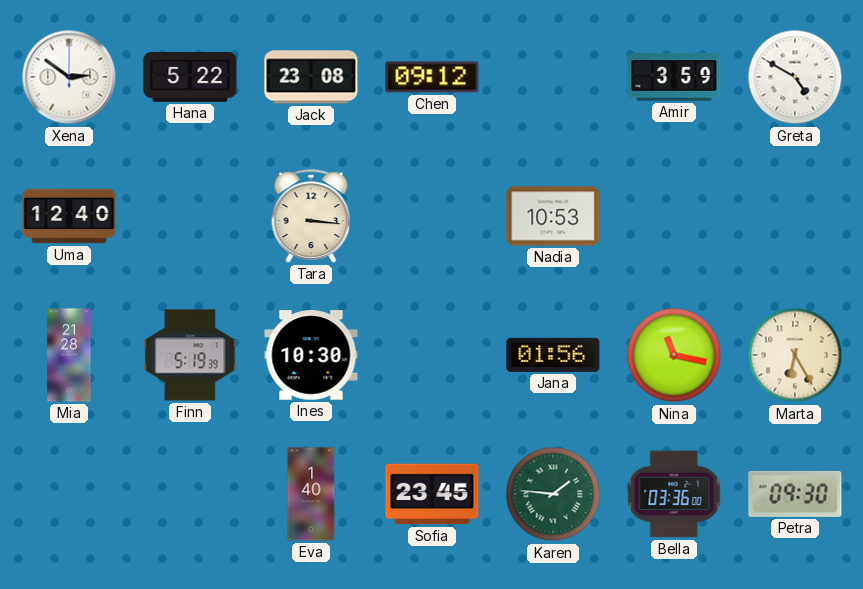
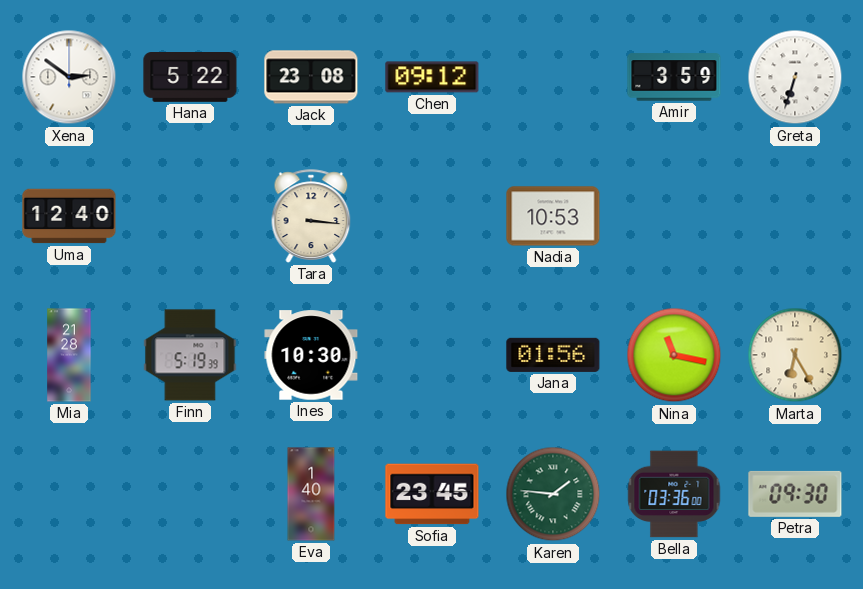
Greta: 4:50 -> 6:33 (795, 77)
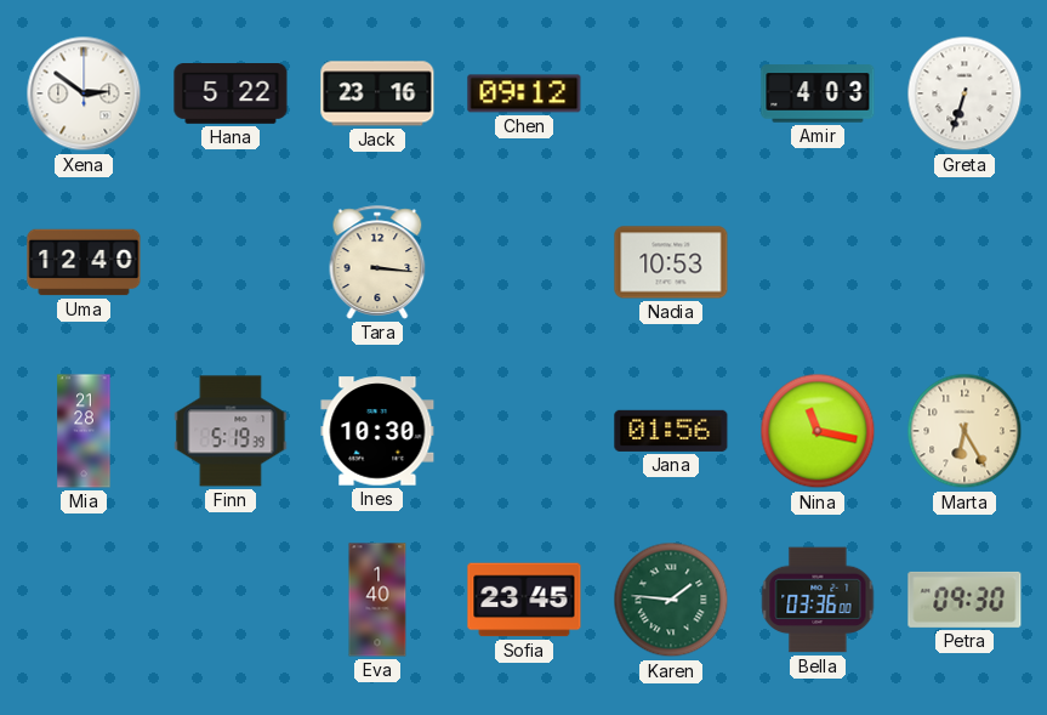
Jack: 23:08 -> 23:16 (377, 93)
Amir: 3:59 -> 4:03 (818, 93)
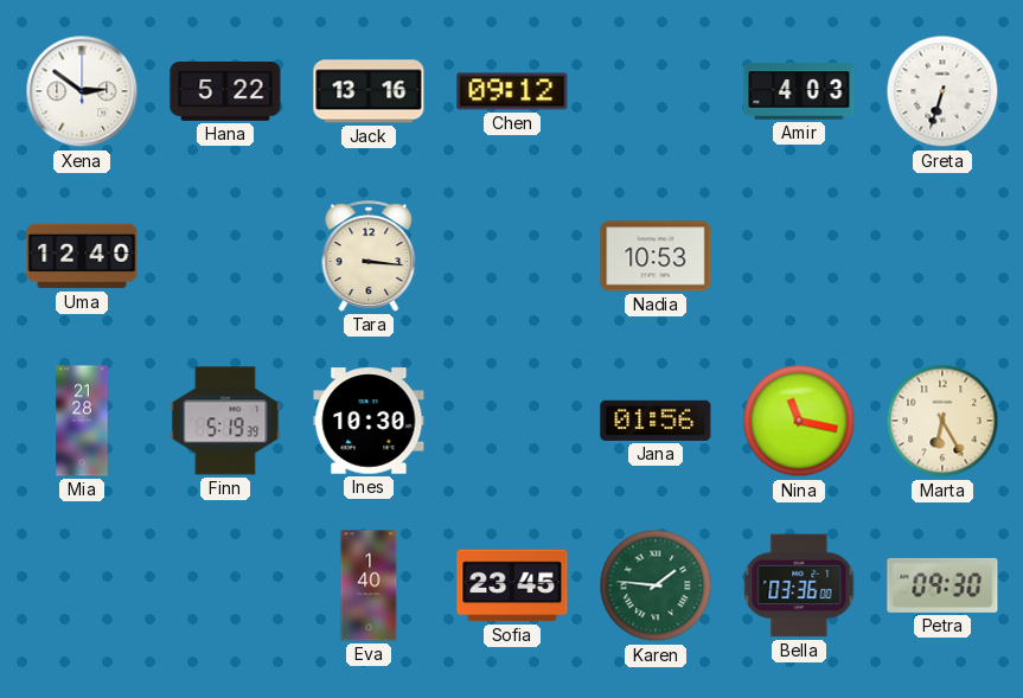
Jack: 23:16 -> 13:16 (369, 91)
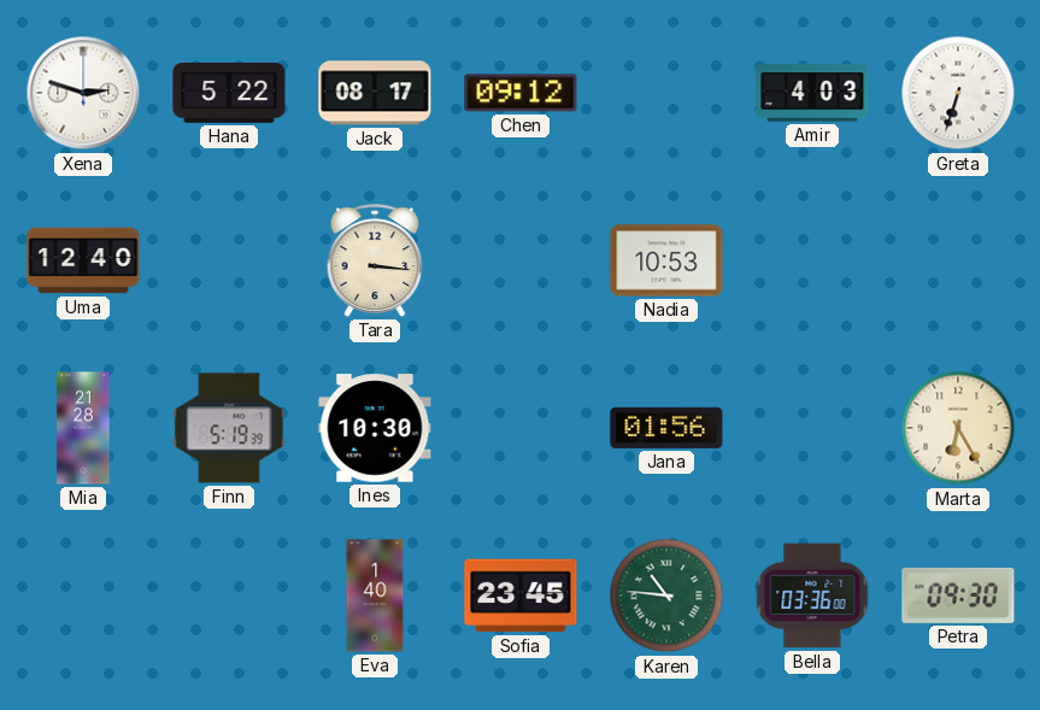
Xena: 2:51 -> 2:48 (83, 93)
Jack: 13:16 -> 08:17 (375, 93)
Nina: 11:17 -> none (799, 421)
Karen: 1:46 -> 10:46 (666, 595)
